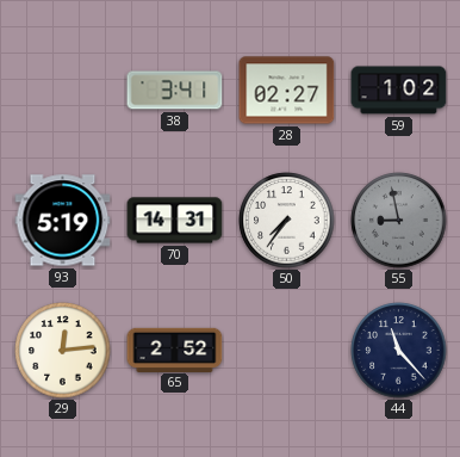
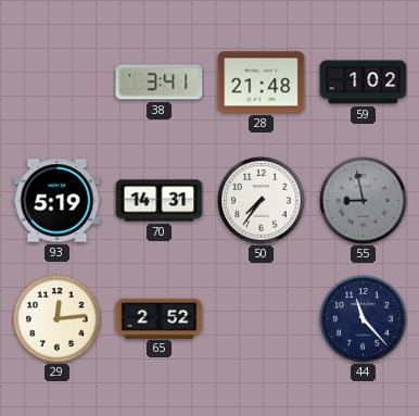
28: 02:27 -> 21:48 (262, 83)
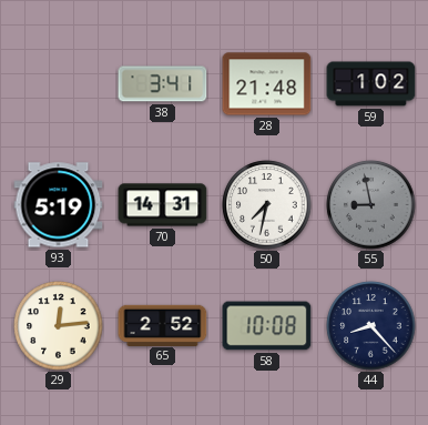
50: 7:36 -> 7:32 (267, 205)
58: none -> 10:08 (267, 326)
44: 11:23 -> 8:23 (371, 326)
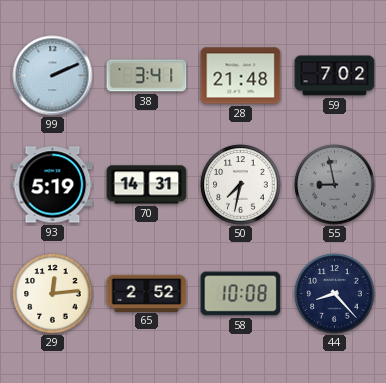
99: none -> 2:11 (53, 76)
59: 1:02 -> 7:02 (335, 76)
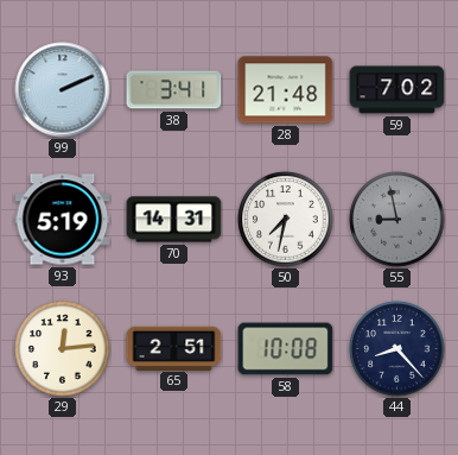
65: 2:52 -> 2:51 (174, 348)
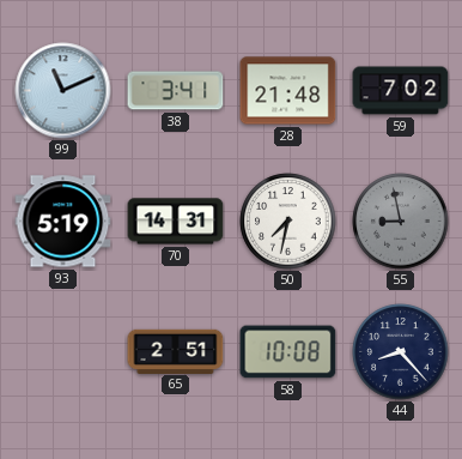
99: 2:11 -> 11:11 (63, 91)
29: 12:14 -> none (63, 349)
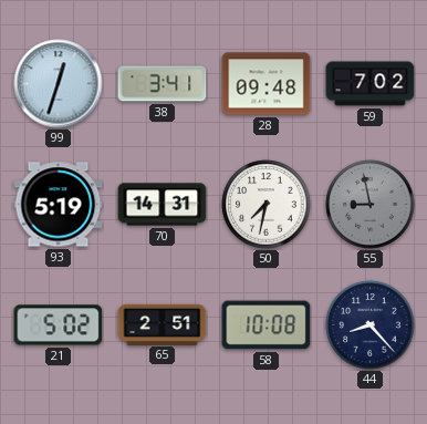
99: 11:11 -> 12:33 (59, 84)
28: 21:48 -> 09:48 (267, 84)
21: none -> 5:02 (59, 325)
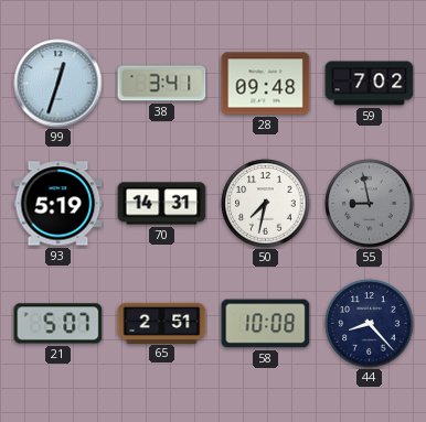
21: 5:02 -> 5:07 (58, 324)
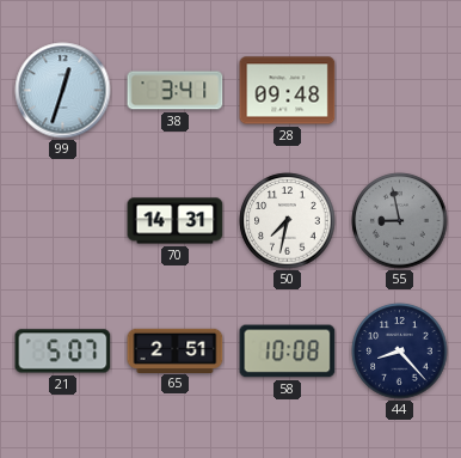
59: 7:02 -> none (370, 84)
93: 5:19 -> none (58, 204)
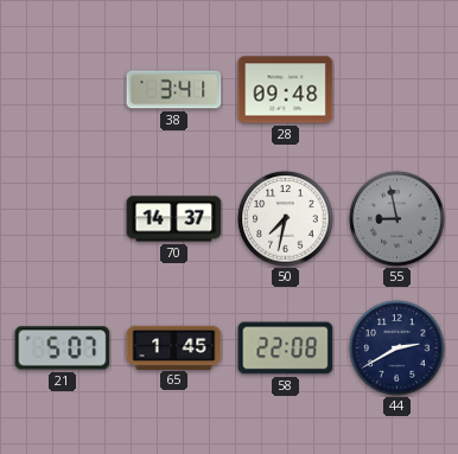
99: 12:33 -> none (63, 91)
70: 14:31 -> 14:37 (174, 219)
65: 2:51 -> 1:45 (174, 347)
58: 10:08 -> 22:08 (286, 349)
44: 8:23 -> 2:40 (397, 349)
